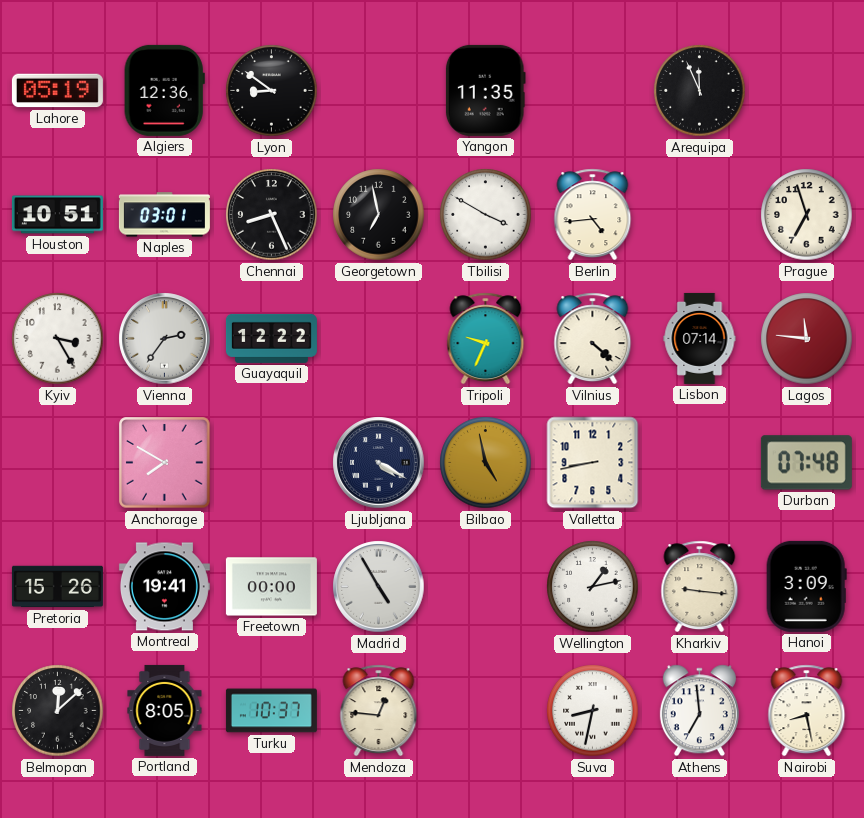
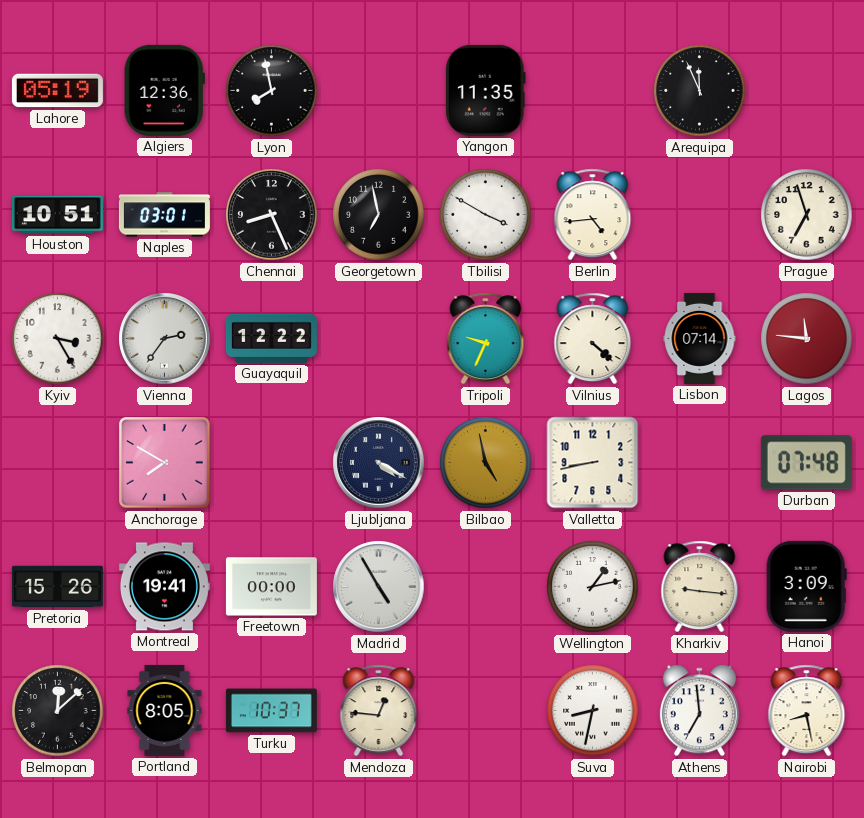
Lyon: 8:51 -> 7:58 (272, 91)
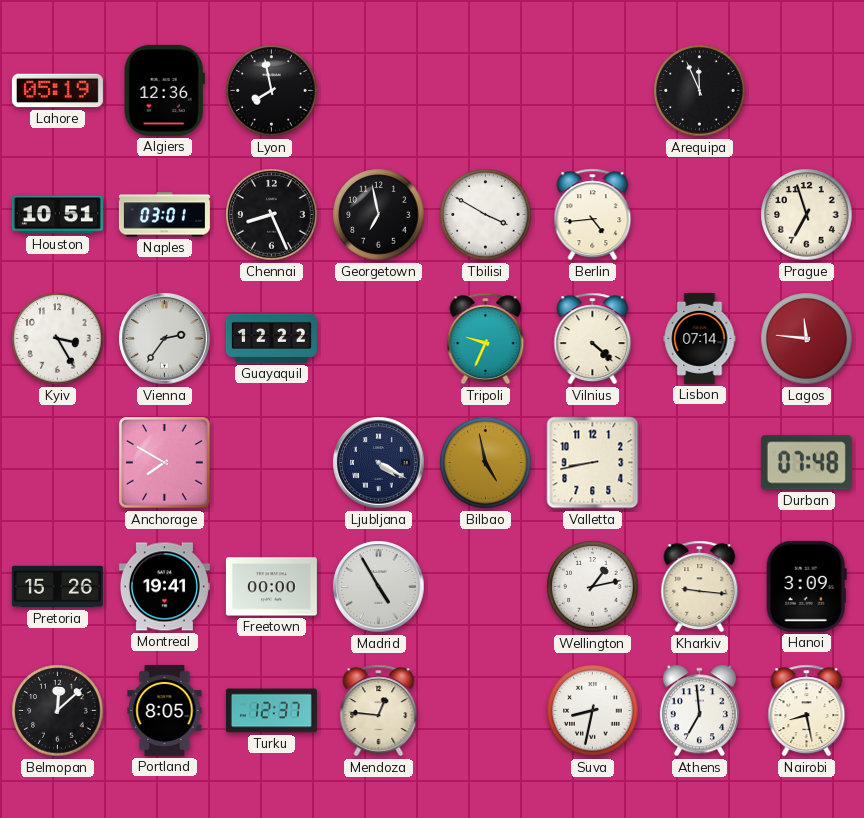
Yangon: 11:35 -> none (485, 90)
Turku: 10:37 -> 12:37 (271, 711)
